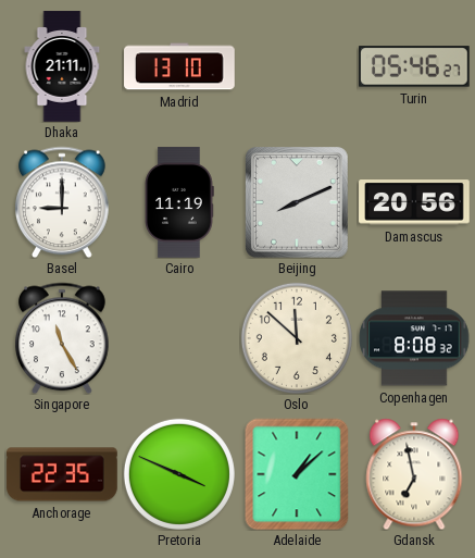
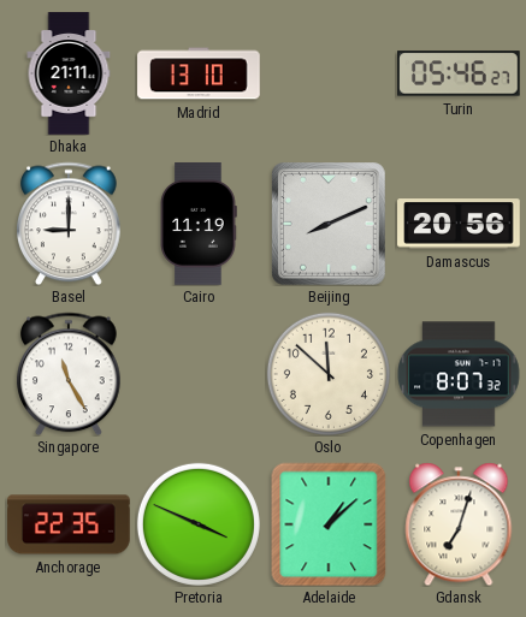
Copenhagen: 8:08 -> 8:07 (459, 374)
Gdansk: 6:58 -> 7:03 (459, 524)
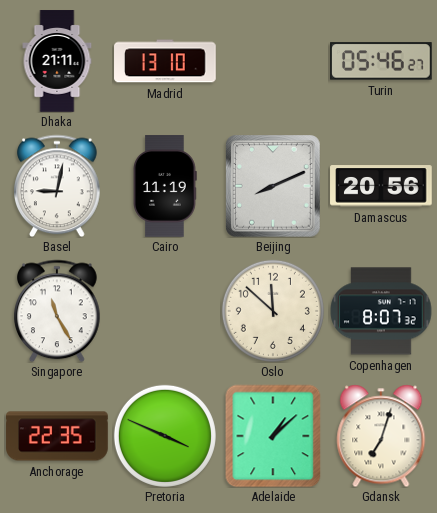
Basel: 9:00 -> 9:02 (58, 186)
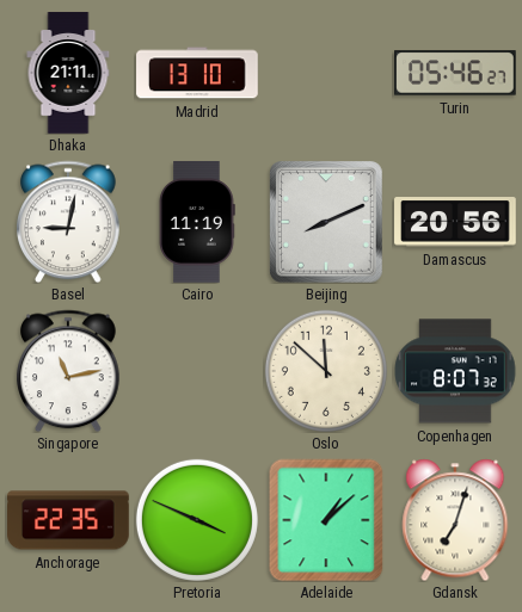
Singapore: 11:25 -> 11:13 (69, 371)
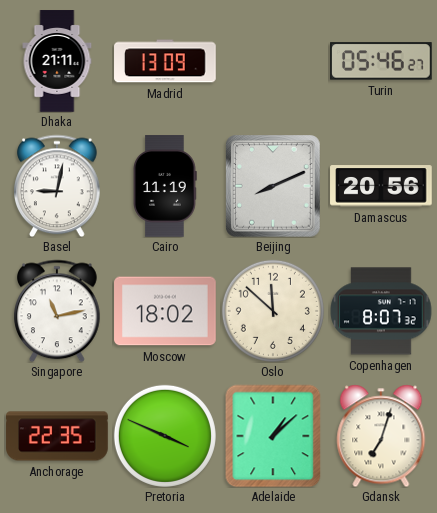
Madrid: 13:10 -> 13:09 (165, 61)
Moscow: none -> 18:02 (165, 311)
